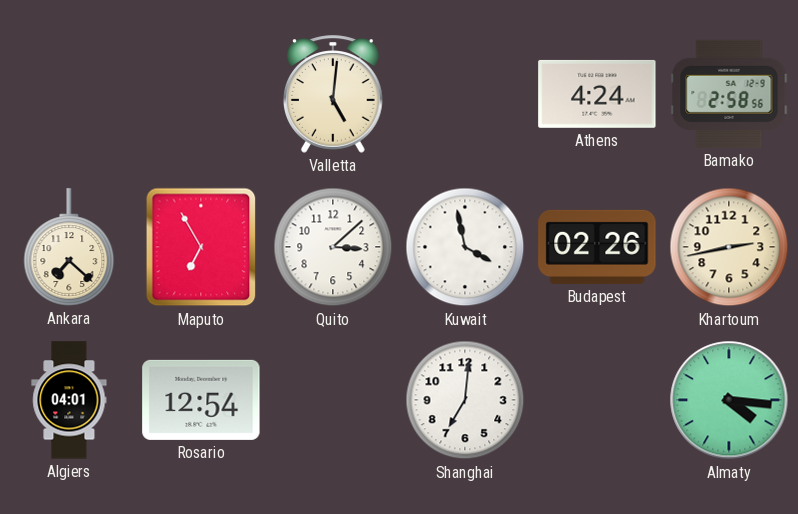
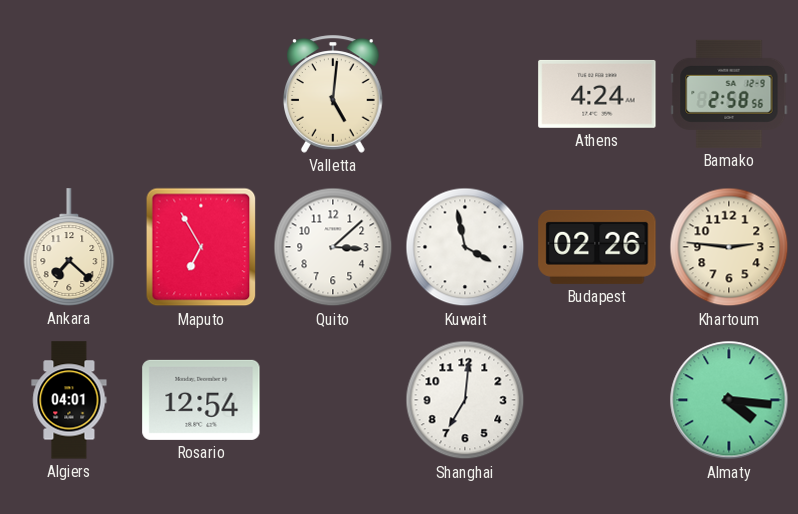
Khartoum: 2:43 -> 2:46 (729, 247)
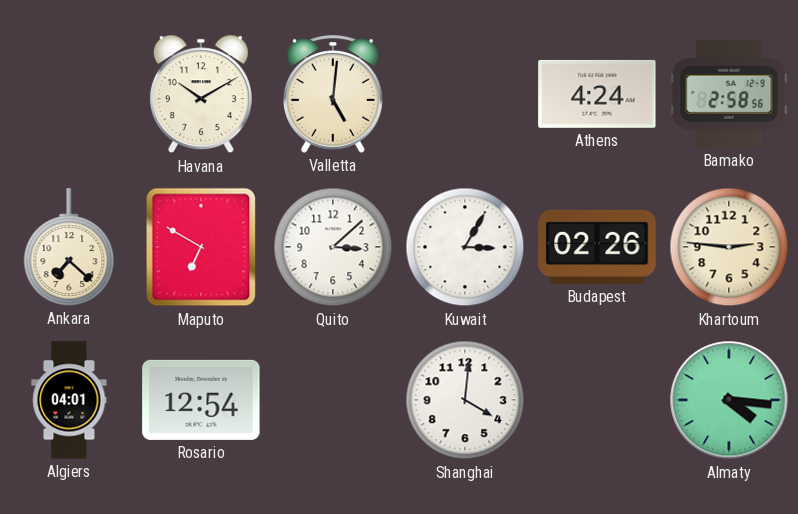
Havana: none -> 10:10 (201, 94)
Maputo: 6:55 -> 6:50 (201, 247)
Kuwait: 3:58 -> 3:05 (465, 247)
Shanghai: 7:01 -> 4:01 (465, 400)
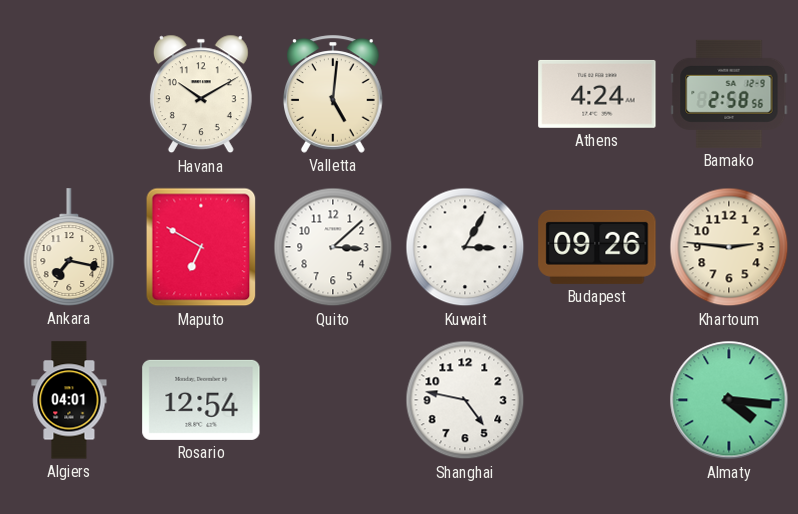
Ankara: 7:22 -> 7:17 (69, 247)
Budapest: 02:26 -> 09:26 (597, 247)
Shanghai: 4:01 -> 4:47 (465, 400)
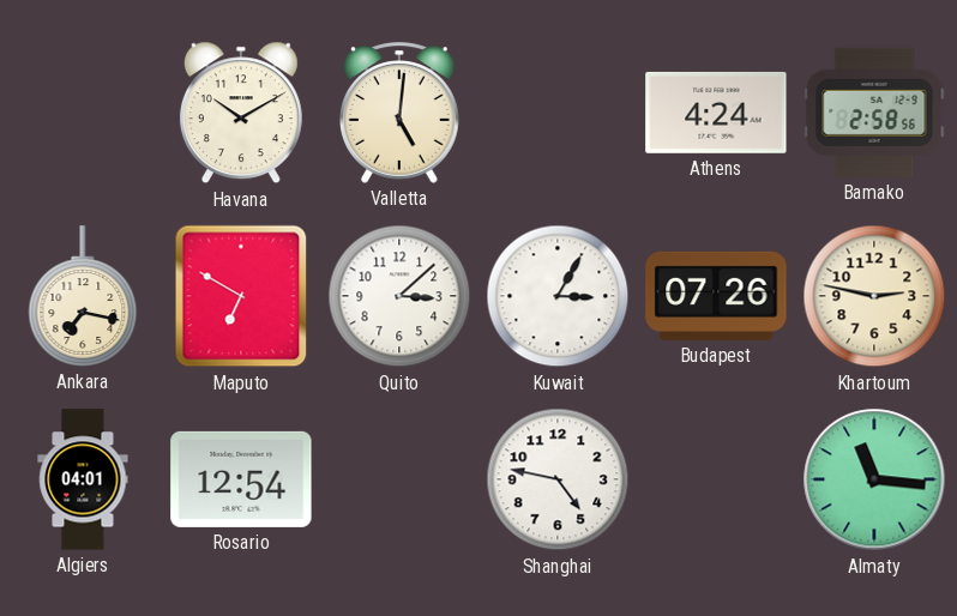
Budapest: 09:26 -> 07:26 (716, 296)
Khartoum: 2:46 -> 2:47 (874, 296)
Almaty: 4:16 -> 11:16 (874, 479)
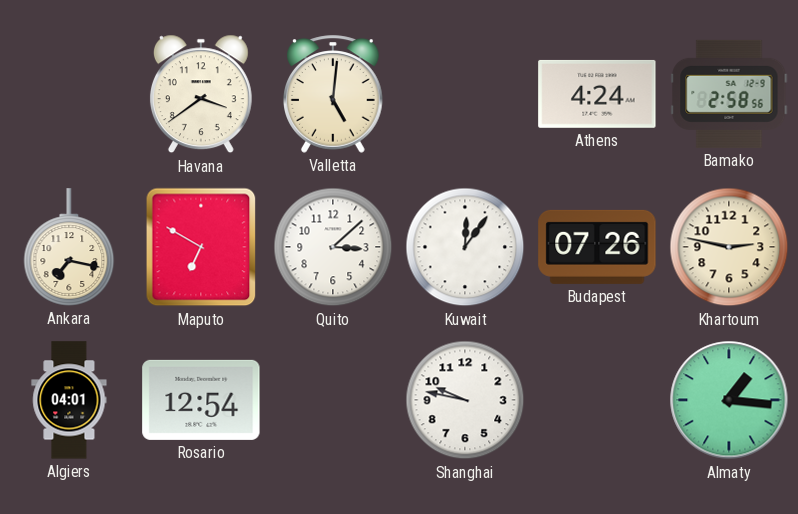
Havana: 10:10 -> 3:39 (201, 94)
Kuwait: 3:05 -> 12:06 (465, 247)
Shanghai: 4:47 -> 9:47 (465, 400)
Almaty: 11:16 -> 1:16 (729, 400)
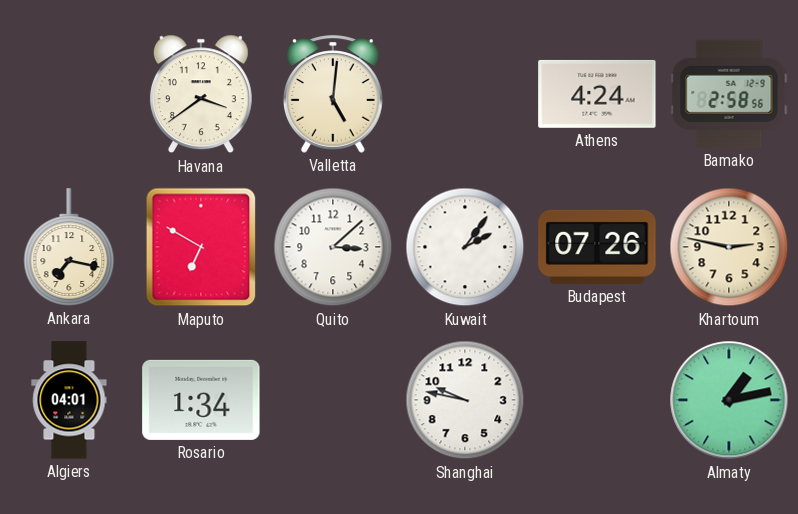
Kuwait: 12:06 -> 2:06 (465, 247)
Rosario: 12:54 -> 1:34 (201, 400)
Almaty: 1:16 -> 1:13 (729, 400)
